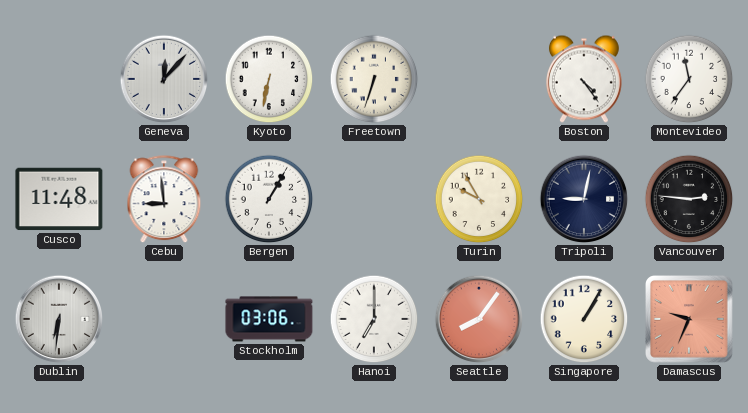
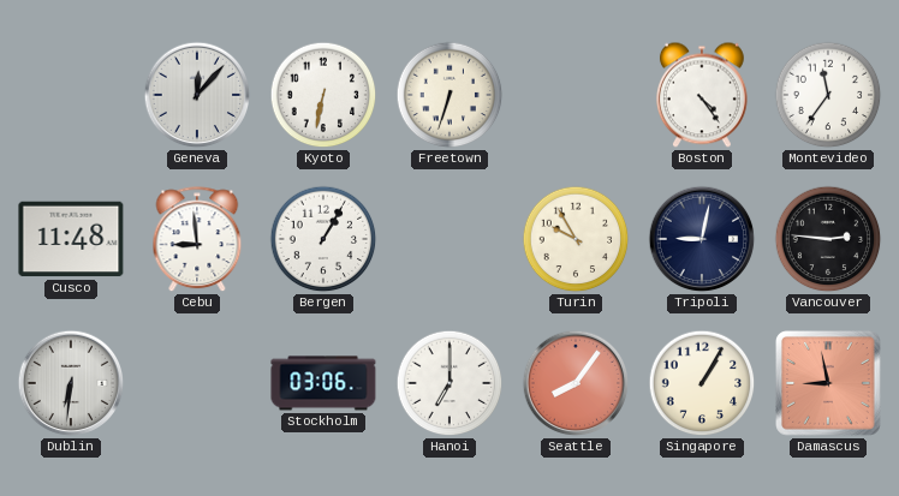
Damascus: 9:34 -> 8:58 (829, 384)
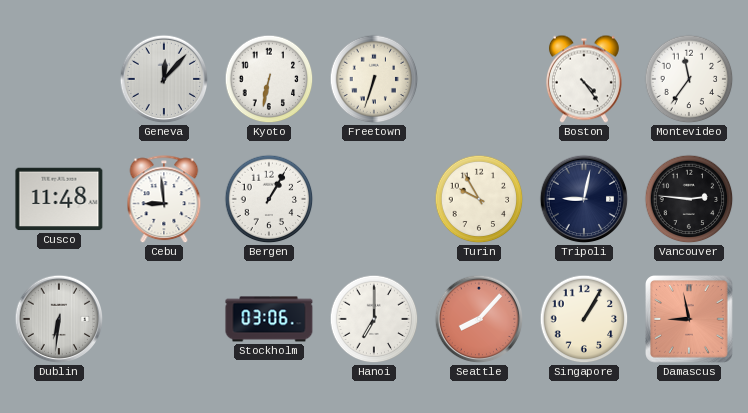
Seattle: 8:06 -> 8:07 (479, 319)
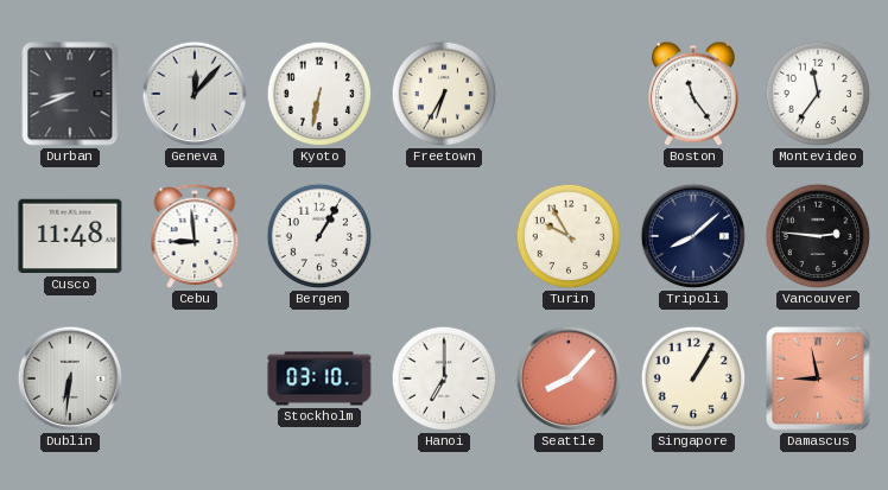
Durban: none -> 8:41 (70, 94)
Freetown: 6:33 -> 6:35 (444, 94)
Boston: 4:24 -> 11:24 (693, 94)
Tripoli: 9:02 -> 8:08 (693, 236)
Stockholm: 03:06 -> 03:10 (319, 378)
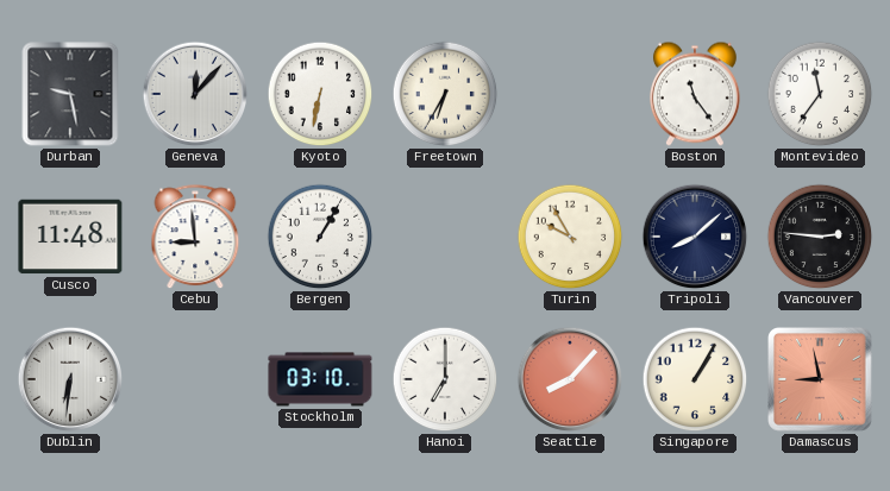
Durban: 8:41 -> 9:28 (70, 94)
